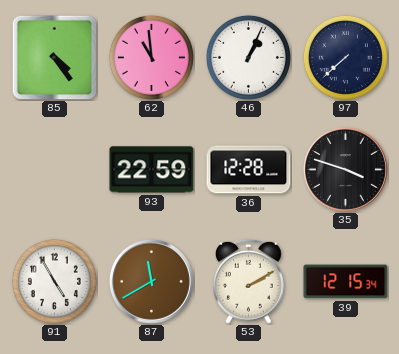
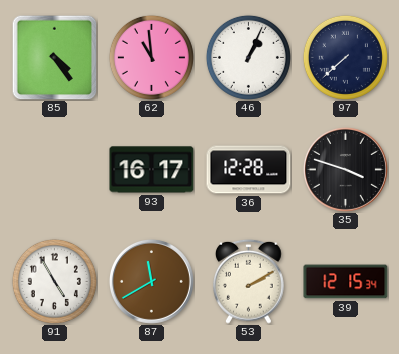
93: 22:59 -> 16:17 (152, 170)
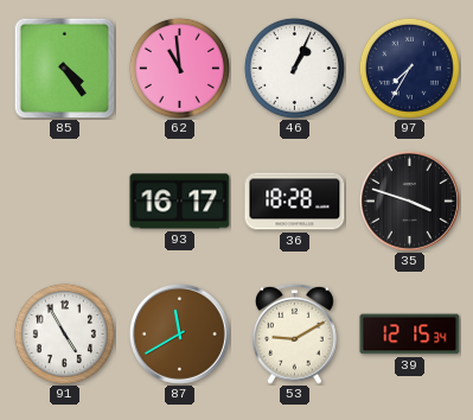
97: 7:38 -> 7:35 (409, 68)
36: 12:28 -> 18:28 (295, 202)
53: 2:10 -> 9:10 (295, 333)
